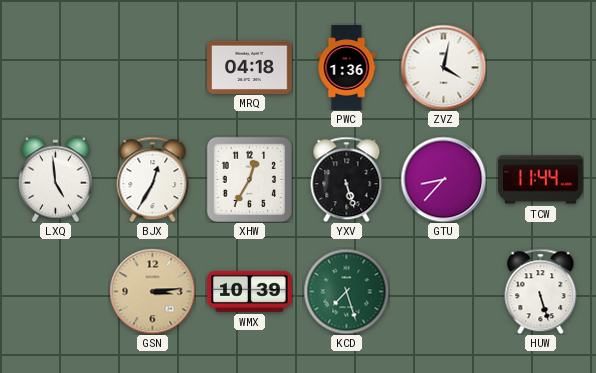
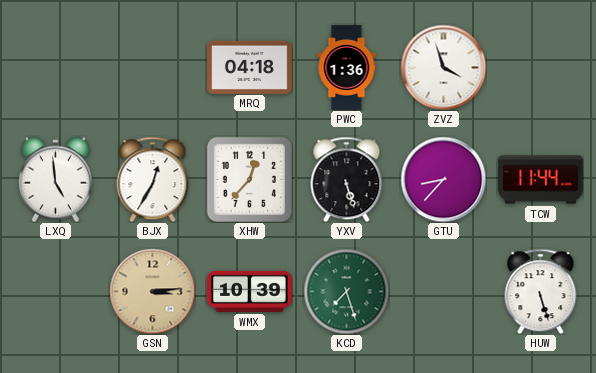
ZVZ: 4:02 -> 3:57 (443, 67)
XHW: 12:35 -> 12:37 (249, 179)
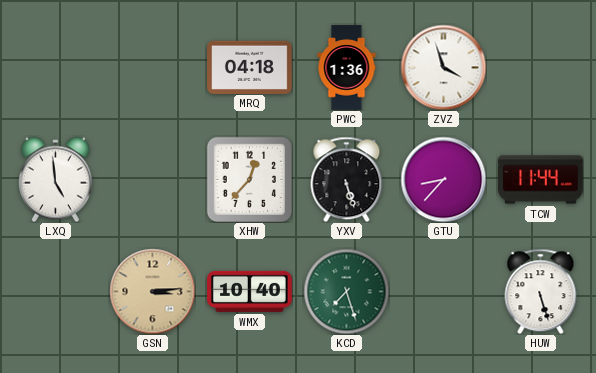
BJX: 12:35 -> none (153, 179)
WMX: 10:39 -> 10:40 (250, 291)
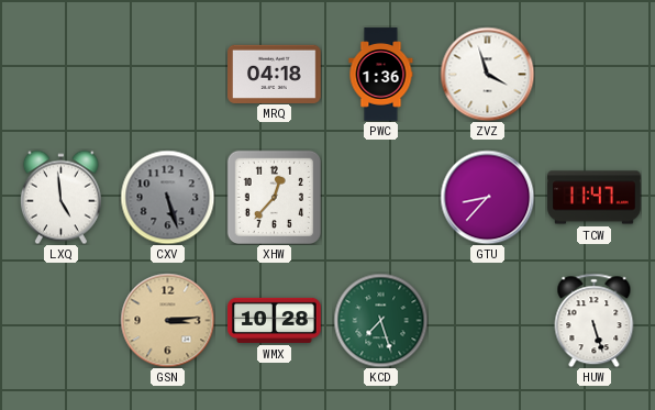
CXV: none -> 5:27 (167, 197)
YXV: 5:27 -> none (347, 179)
TCW: 11:44 -> 11:47 (595, 198)
WMX: 10:40 -> 10:28 (275, 320)
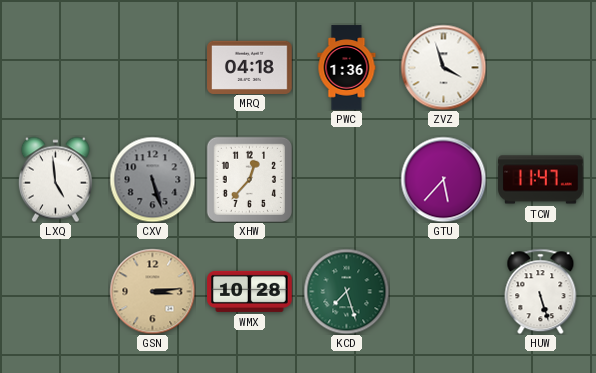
GTU: 8:37 -> 5:37 (443, 179)
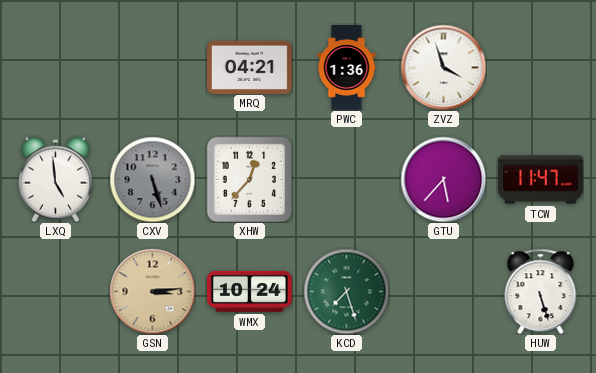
MRQ: 04:18 -> 04:21 (250, 67)
WMX: 10:28 -> 10:24 (250, 291)
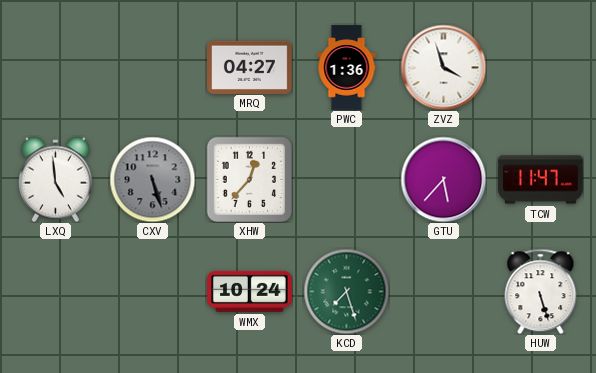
MRQ: 04:21 -> 04:27 (250, 67)
GSN: 3:14 -> none (152, 291)
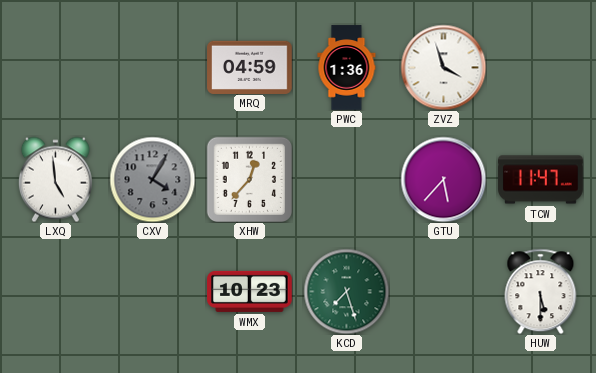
MRQ: 04:27 -> 04:59 (250, 67)
CXV: 5:27 -> 4:05 (152, 179)
WMX: 10:24 -> 10:23 (250, 291)
HUW: 5:27 -> 5:30 (541, 291)
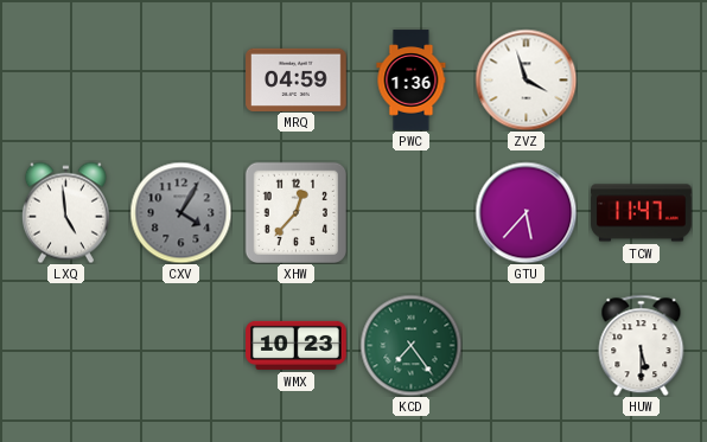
KCD: 7:27 -> 7:24 (410, 345)
